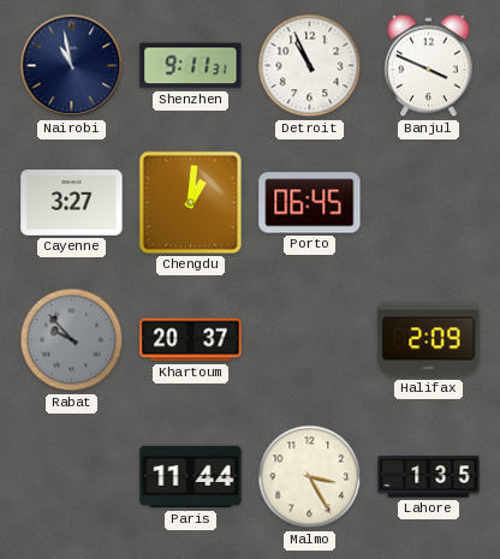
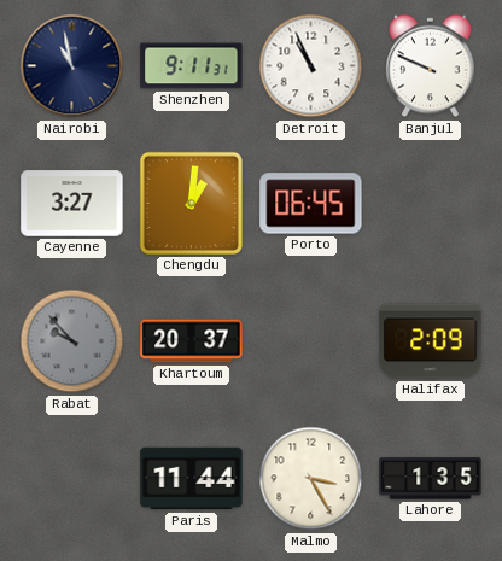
Banjul: 3:49 -> 9:49 (431, 66)
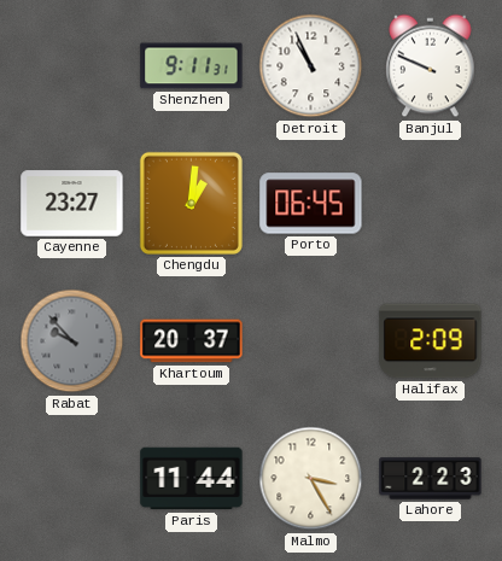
Nairobi: 10:58 -> none (72, 66)
Cayenne: 3:27 -> 23:27 (72, 204)
Lahore: 1:35 -> 2:23 (431, 479)
